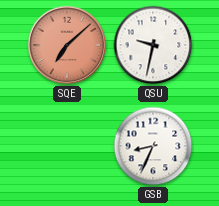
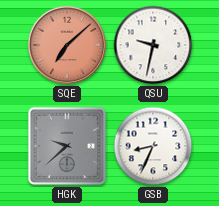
HGK: none -> 9:38 (67, 146)
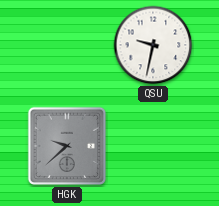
SQE: 7:08 -> none (67, 45)
GSB: 8:34 -> none (153, 146)
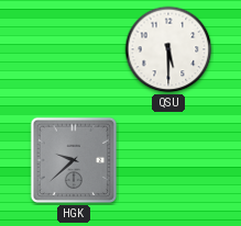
QSU: 9:32 -> 5:30 (168, 49)
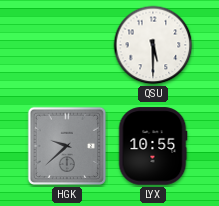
LYX: none -> 10:55 (153, 146)
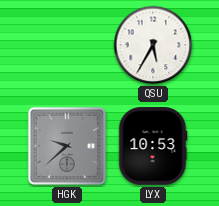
QSU: 5:30 -> 5:35 (153, 45)
LYX: 10:55 -> 10:53 (153, 146)
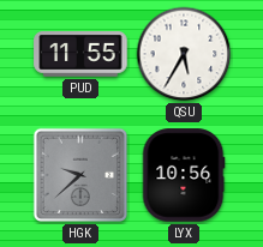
PUD: none -> 11:55 (80, 54)
LYX: 10:53 -> 10:56 (184, 175)
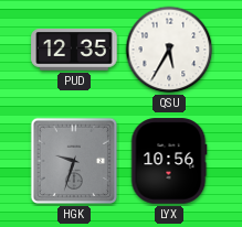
PUD: 11:55 -> 12:35 (74, 50)
HGK: 9:38 -> 9:33 (74, 161)
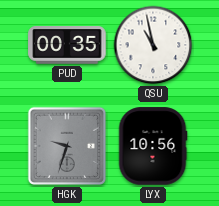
PUD: 12:35 -> 00:35 (67, 45)
QSU: 5:35 -> 10:58 (153, 45)
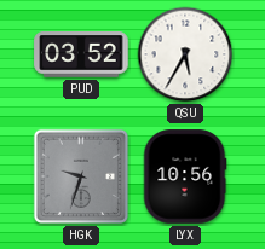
PUD: 00:35 -> 03:52 (81, 54)
QSU: 10:58 -> 5:35 (185, 54)
